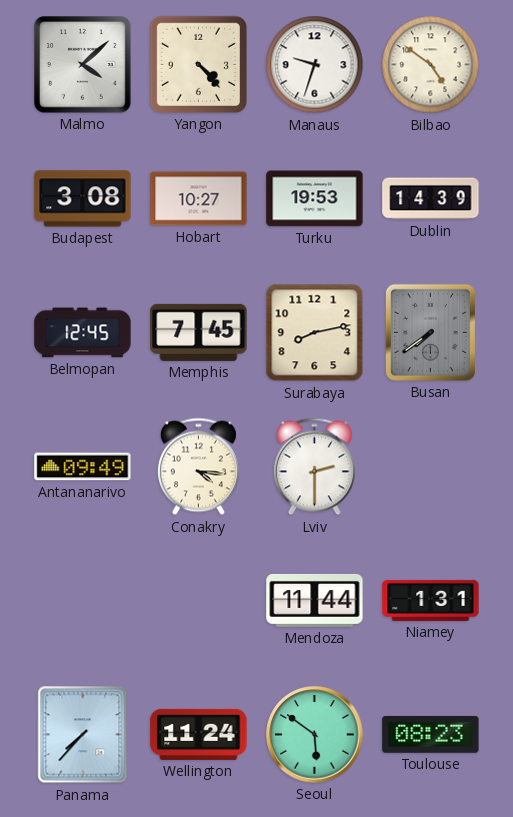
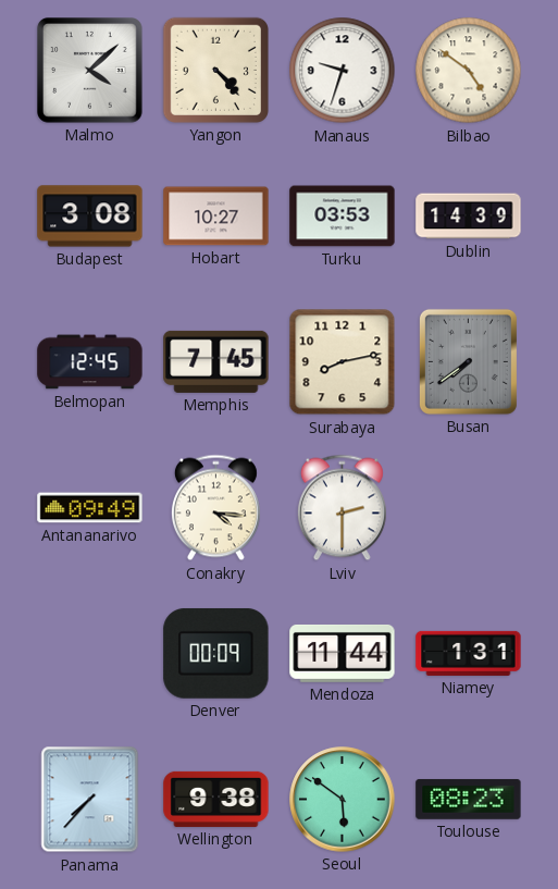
Turku: 19:53 -> 03:53 (343, 217)
Denver: none -> 00:09 (216, 653)
Wellington: 11:24 -> 9:38 (216, 799)
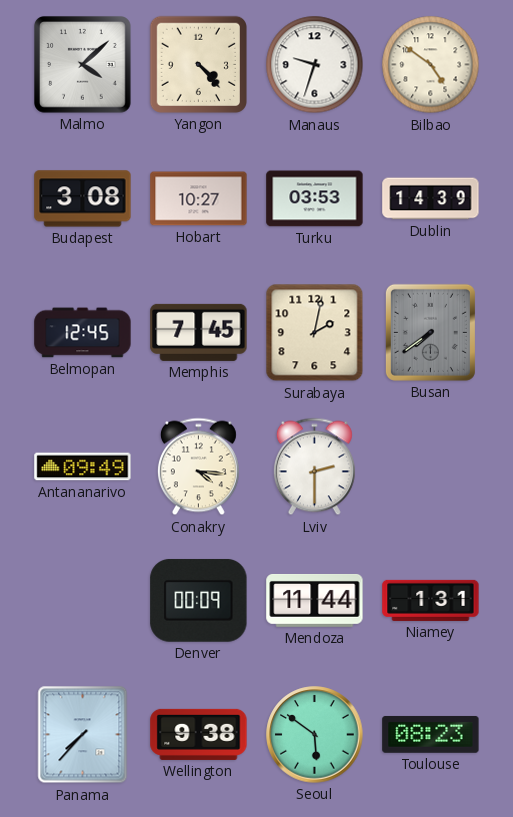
Surabaya: 8:13 -> 2:02 (315, 333)
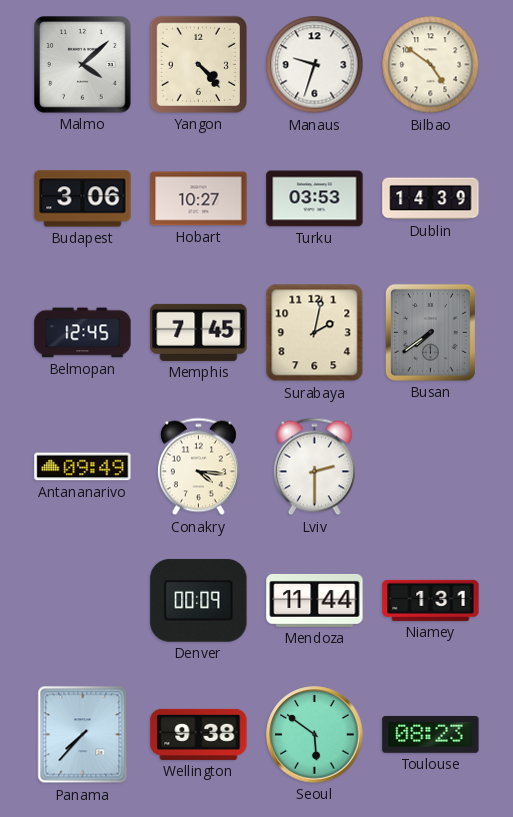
Budapest: 3:08 -> 3:06 (83, 199)
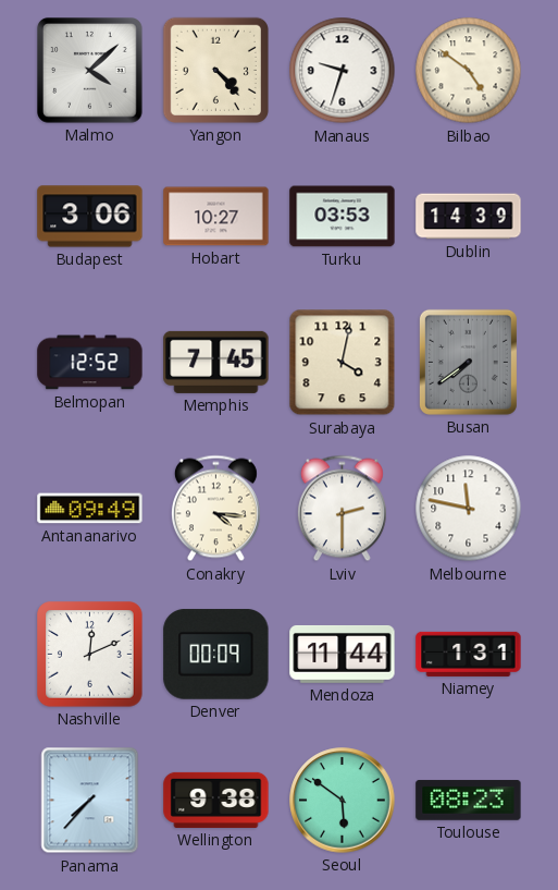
Belmopan: 12:45 -> 12:52 (90, 363)
Surabaya: 2:02 -> 4:02 (343, 363)
Melbourne: none -> 11:47 (469, 509)
Nashville: none -> 12:11 (90, 655)
